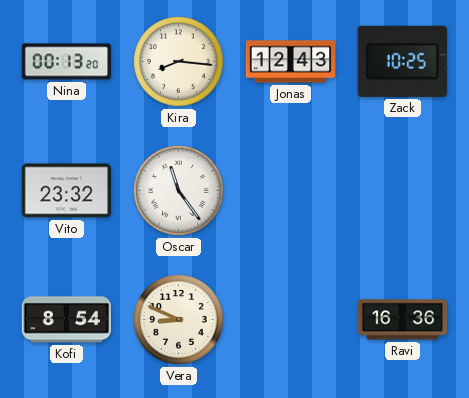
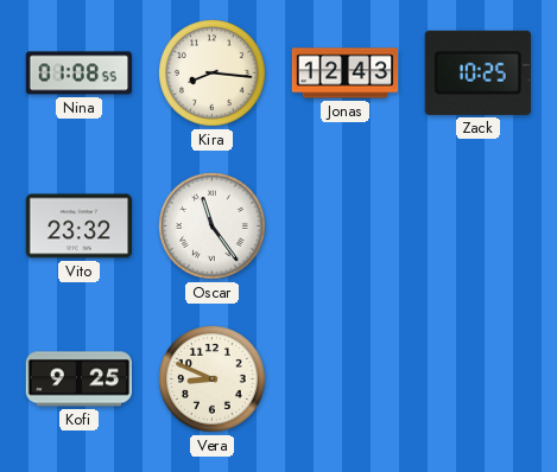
Nina: 00:13 -> 01:08 (78, 74)
Kofi: 8:54 -> 9:25 (78, 379)
Ravi: 16:36 -> none (402, 320)
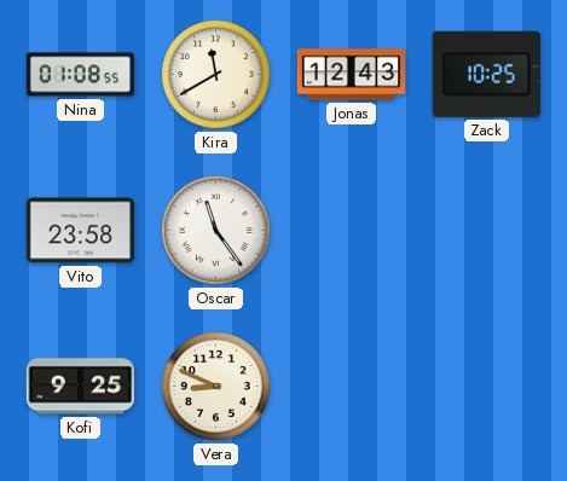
Kira: 8:16 -> 11:40 (216, 75)
Vito: 23:32 -> 23:58 (80, 231)
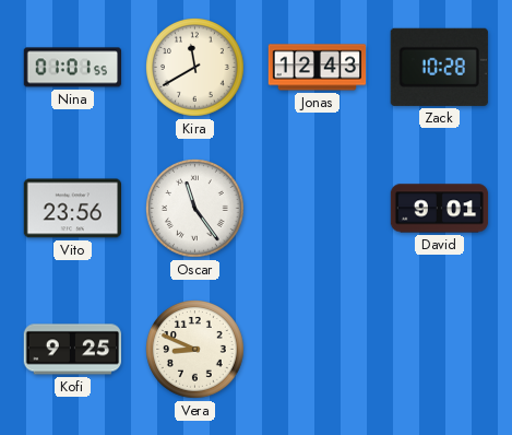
Nina: 01:08 -> 01:01 (72, 68)
Zack: 10:25 -> 10:28 (439, 67)
Vito: 23:58 -> 23:56 (72, 209)
David: none -> 9:01 (440, 209)
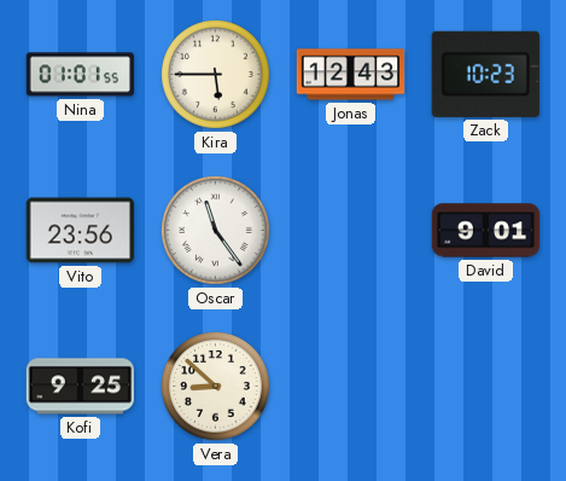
Kira: 11:40 -> 5:45 (216, 75)
Zack: 10:28 -> 10:23 (485, 74)
Vera: 8:49 -> 8:52 (216, 387)
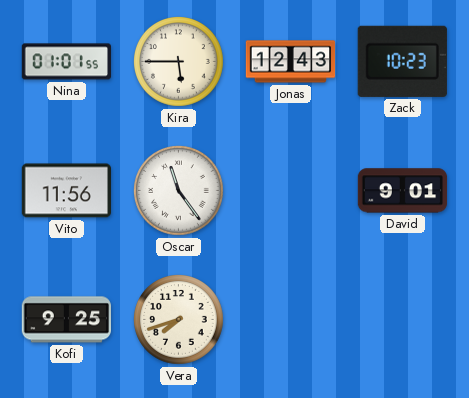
Vito: 23:56 -> 11:56 (66, 191)
Vera: 8:52 -> 7:42 (179, 320)
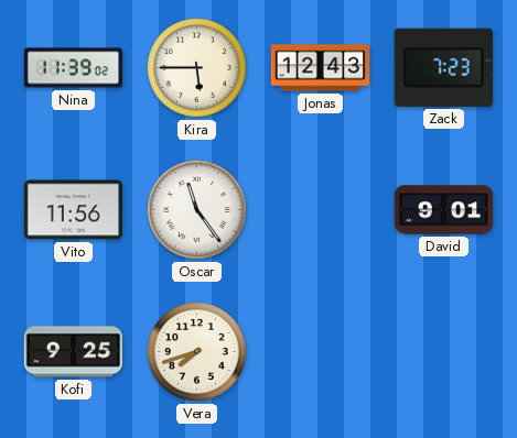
Nina: 01:01 -> 11:39 (73, 68)
Zack: 10:23 -> 7:23 (443, 67)
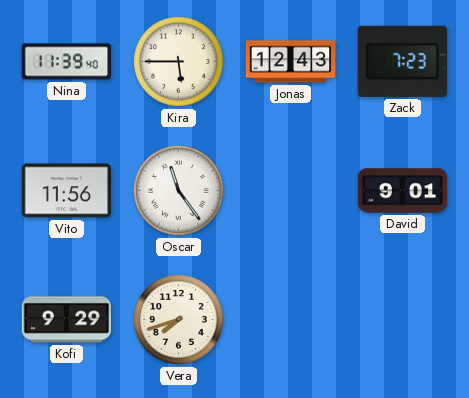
Nina: 11:39:02 -> 11:39:40 (66, 62)
Kofi: 9:25 -> 9:29 (66, 320)
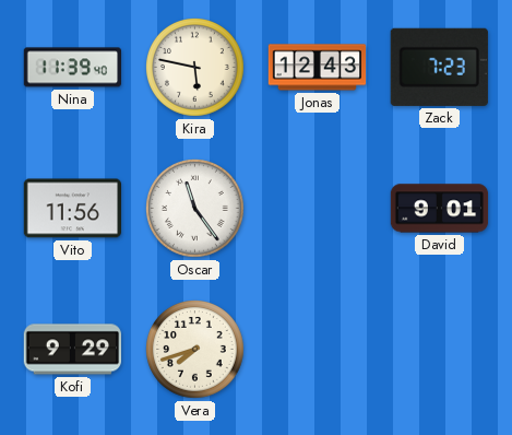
Kira: 5:45 -> 5:47 (195, 68)
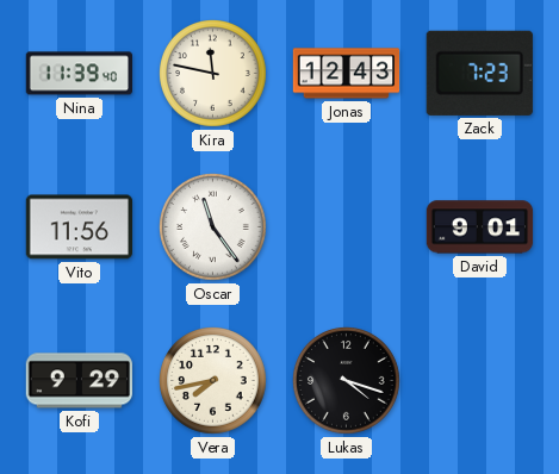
Kira: 5:47 -> 11:47 (213, 74)
Vera: 7:42 -> 7:43 (213, 381)
Lukas: none -> 4:18 (347, 381)
